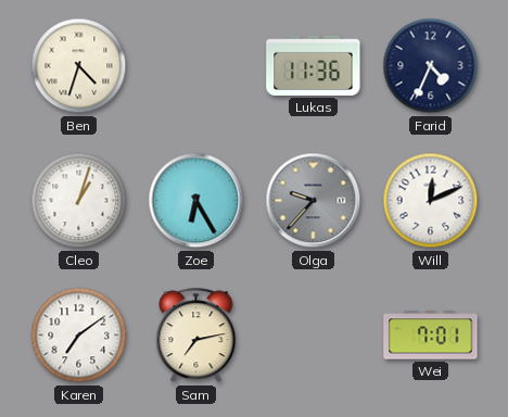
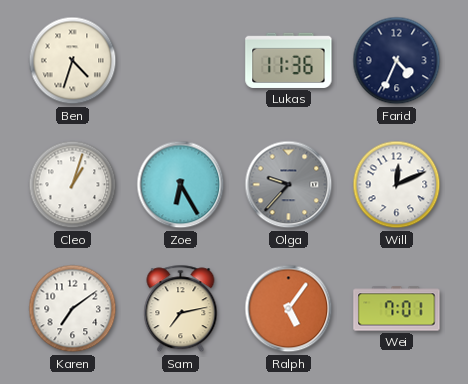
Ralph: none -> 5:06 (289, 309)
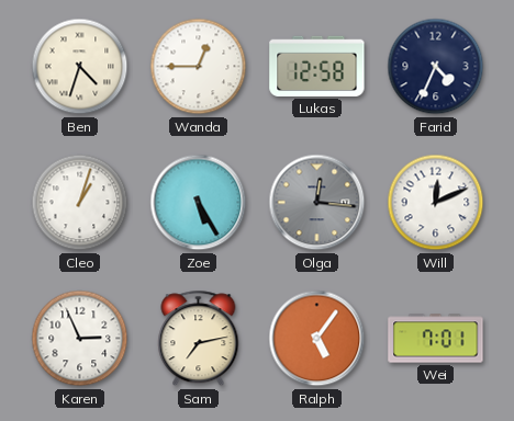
Wanda: none -> 12:45 (199, 67)
Lukas: 11:36 -> 12:58 (317, 66)
Zoe: 6:25 -> 5:25 (199, 203)
Olga: 9:37 -> 12:16 (317, 203)
Karen: 7:09 -> 2:56 (80, 339)
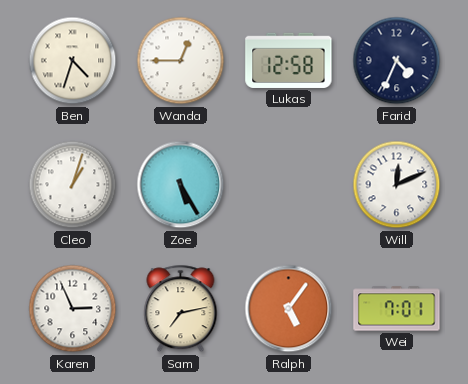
Olga: 12:16 -> none (317, 203)
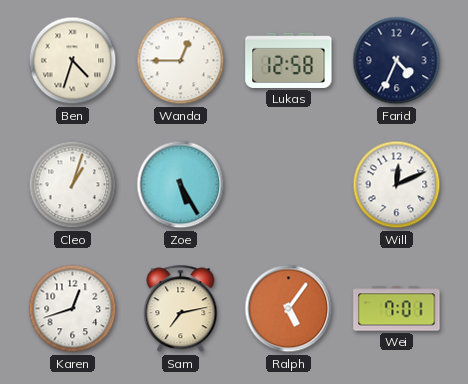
Karen: 2:56 -> 12:42 (73, 309)
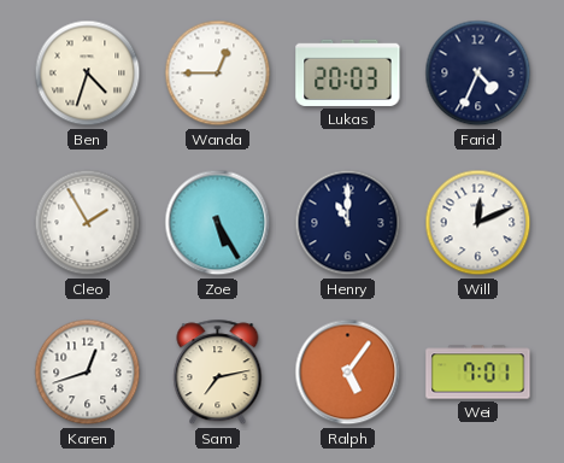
Lukas: 12:58 -> 20:03 (348, 72)
Cleo: 1:03 -> 1:55 (88, 223)
Henry: none -> 11:00 (348, 223)
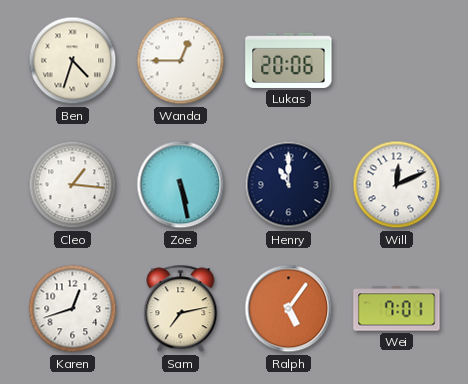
Lukas: 20:03 -> 20:06 (289, 60)
Farid: 4:34 -> none (478, 74)
Cleo: 1:55 -> 1:16 (73, 185)
Zoe: 5:25 -> 5:28 (181, 185)
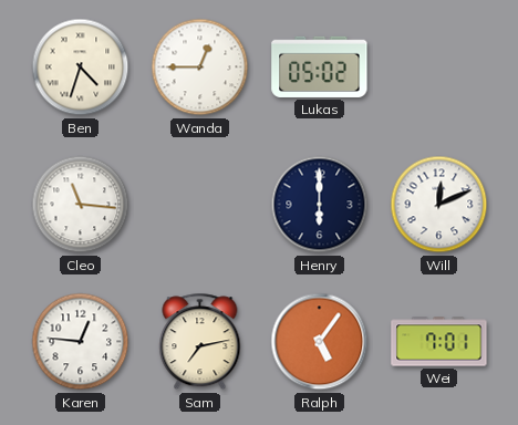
Lukas: 20:06 -> 05:02 (320, 66)
Cleo: 1:16 -> 11:16 (81, 205)
Zoe: 5:28 -> none (181, 185)
Henry: 11:00 -> 6:00 (320, 205)
Karen: 12:42 -> 12:46 (81, 342)
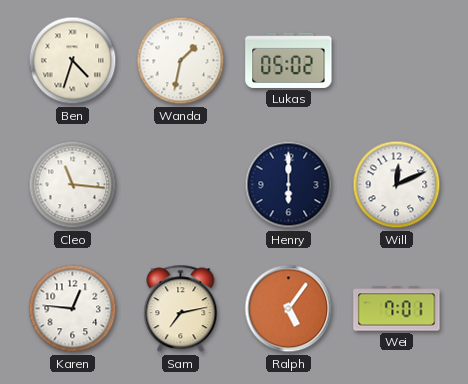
Wanda: 12:45 -> 1:32 (181, 61)
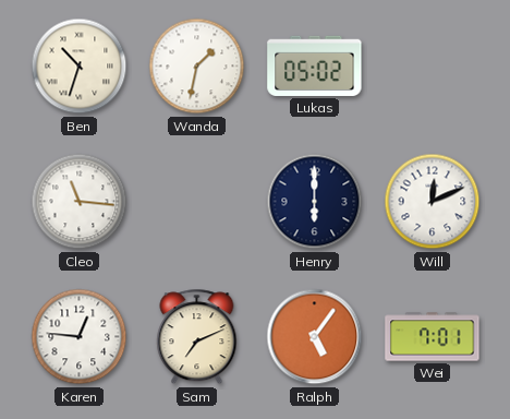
Ben: 4:33 -> 10:33 (80, 67)
Sam: 7:13 -> 7:11 (197, 337)
